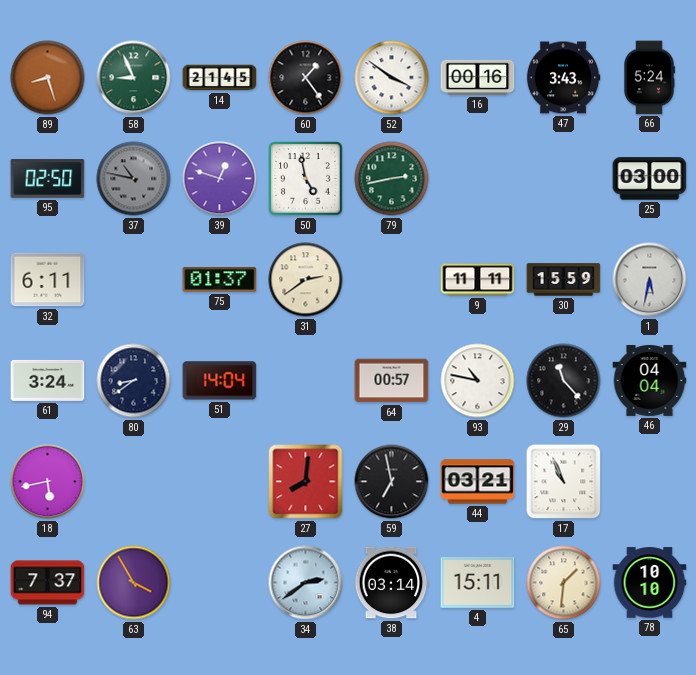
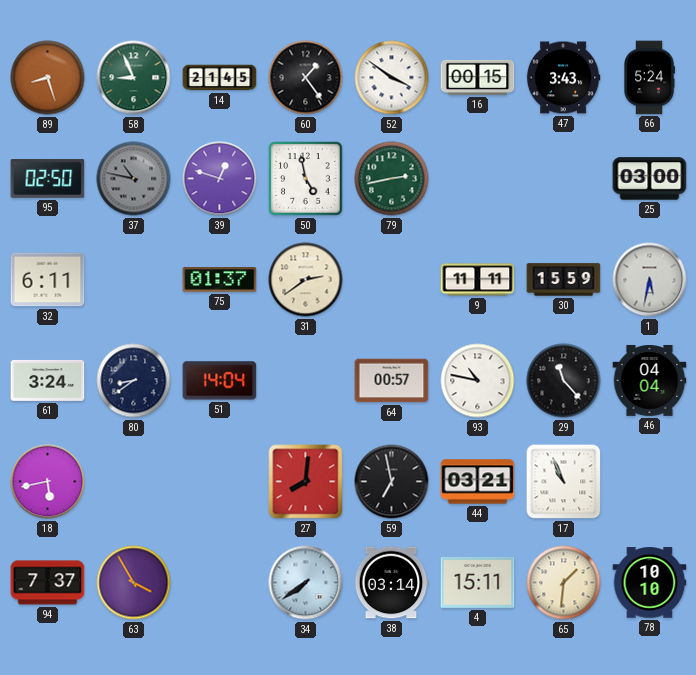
16: 00:16 -> 00:15 (478, 77)
34: 2:39 -> 7:39 (306, 583)
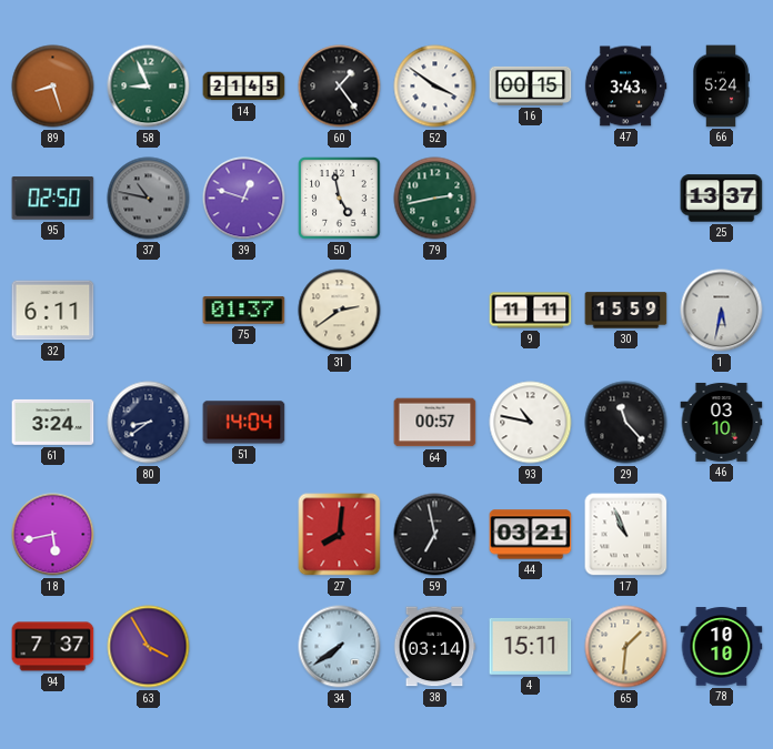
25: 03:00 -> 13:37 (722, 199)
46: 04:04 -> 03:10 (722, 422)
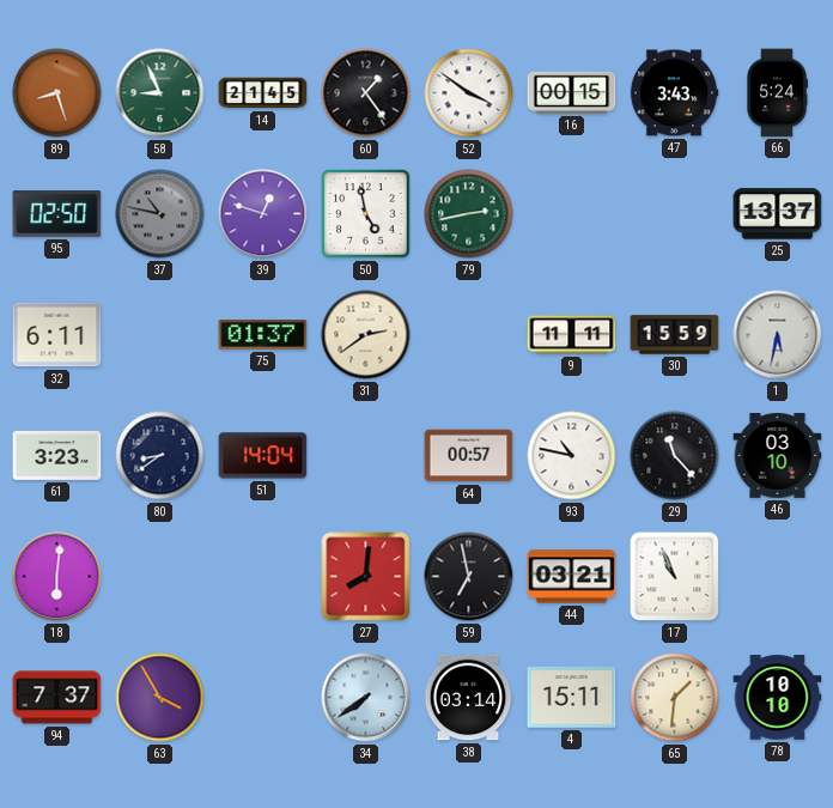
61: 3:24 -> 3:23 (57, 455)
18: 5:43 -> 6:01 (57, 577)
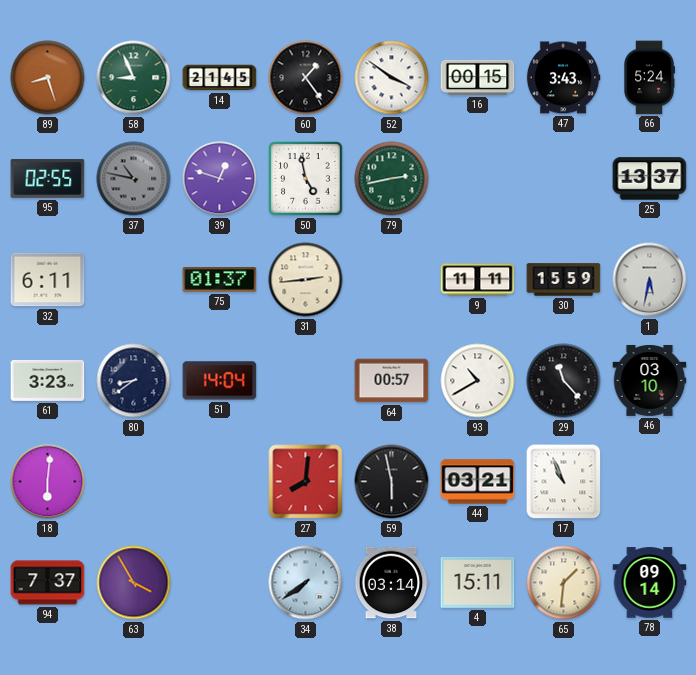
95: 02:50 -> 02:55 (48, 179)
31: 2:39 -> 2:44 (306, 280)
93: 10:47 -> 10:40 (478, 381)
59: 6:58 -> 5:58 (392, 482)
78: 10:10 -> 09:14 (650, 583)
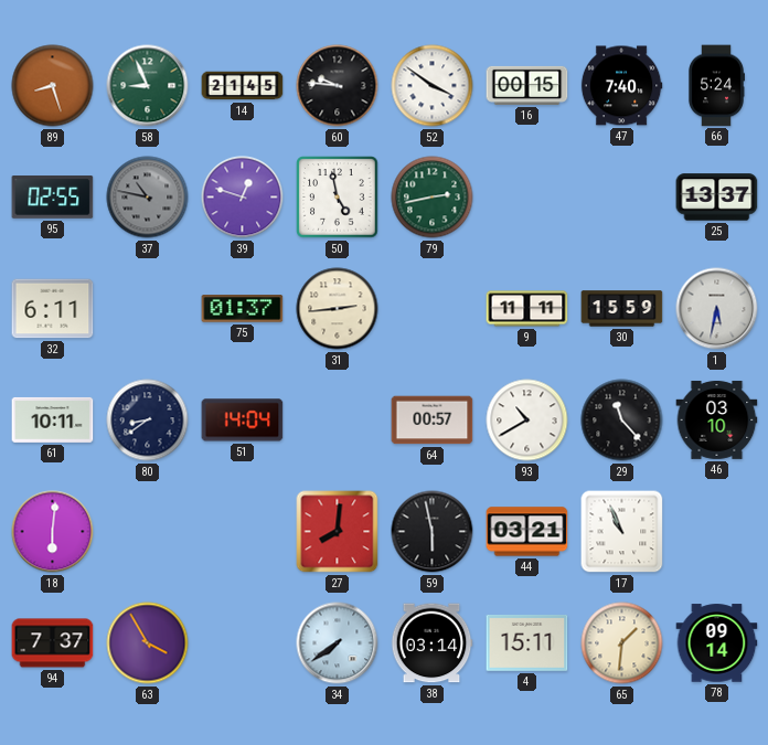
60: 1:24 -> 9:46 (338, 86)
47: 3:43 -> 7:40 (621, 86)
61: 3:23 -> 10:11 (53, 419)
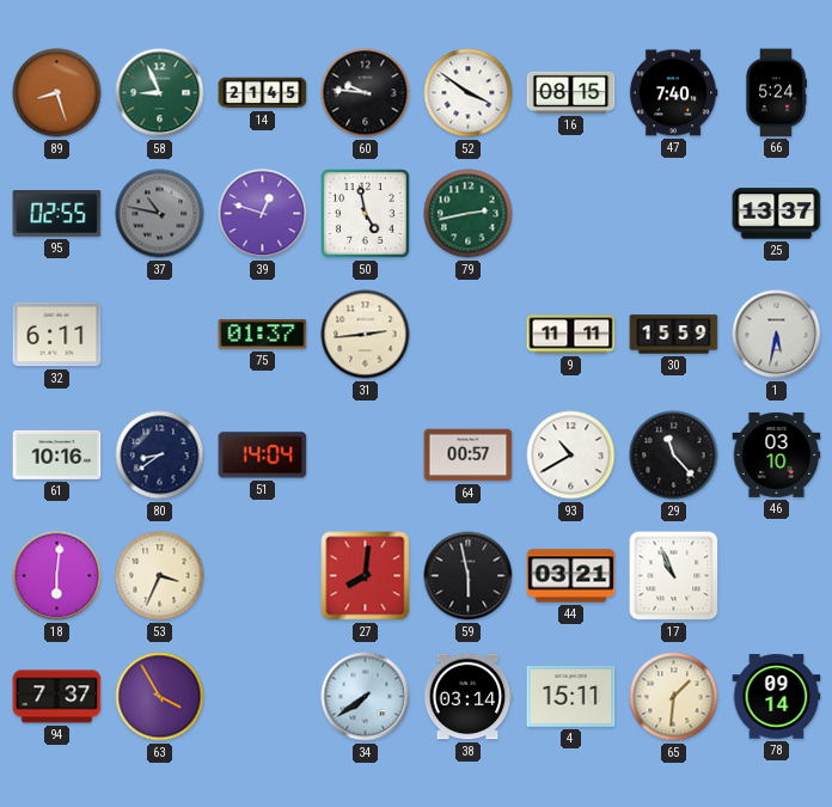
16: 00:15 -> 08:15 (571, 92)
61: 10:11 -> 10:16 (57, 454)
53: none -> 3:34 (160, 576)
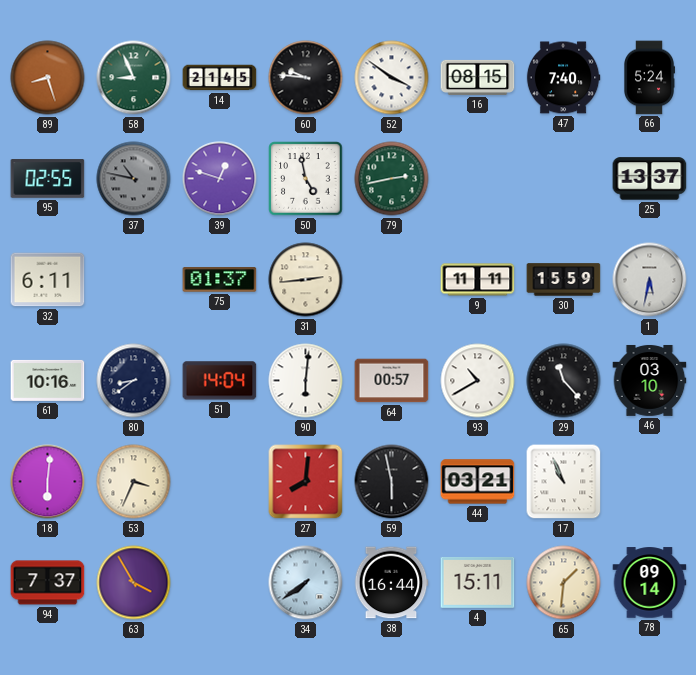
90: none -> 6:01 (306, 381)
38: 03:14 -> 16:44 (391, 583)
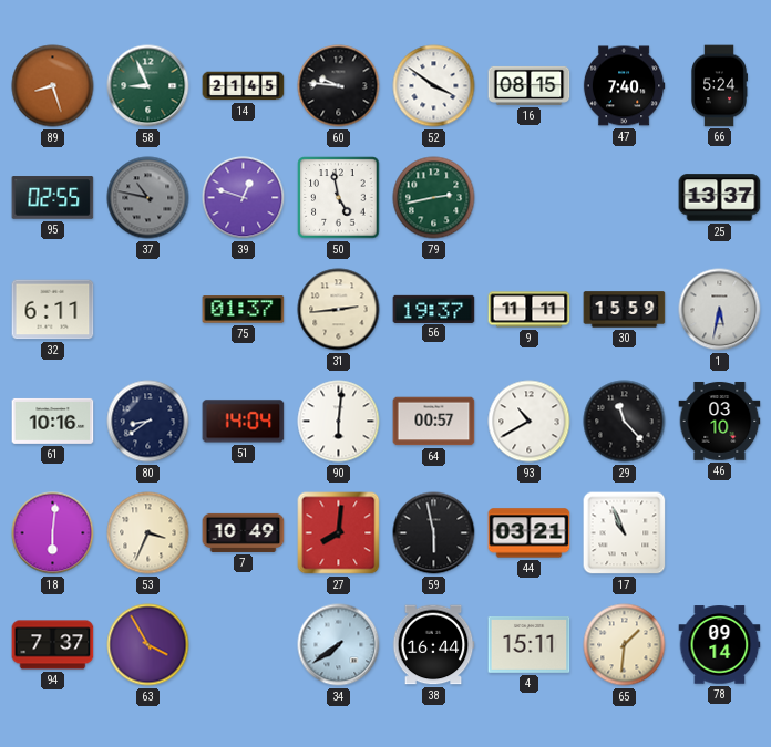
56: none -> 19:37 (434, 309)
7: none -> 10:49 (244, 532)
